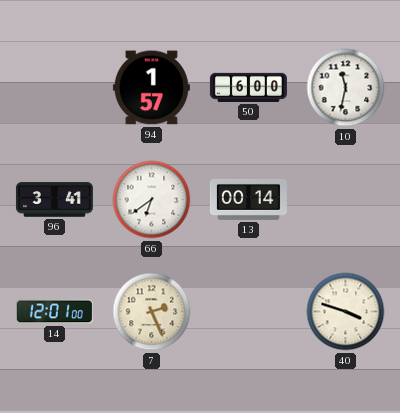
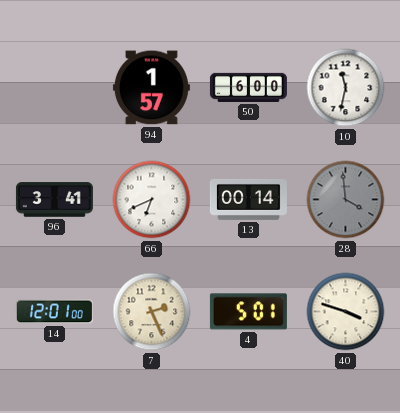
66: 6:39 -> 6:41 (152, 200)
28: none -> 3:59 (346, 200)
4: none -> 5:01 (248, 312)
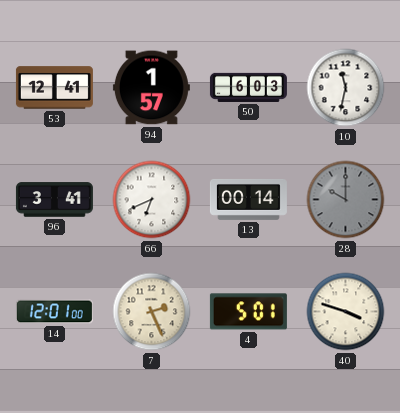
53: none -> 12:41 (54, 88)
50: 6:00 -> 6:03 (248, 87)
28: 3:59 -> 10:00 (346, 200)
